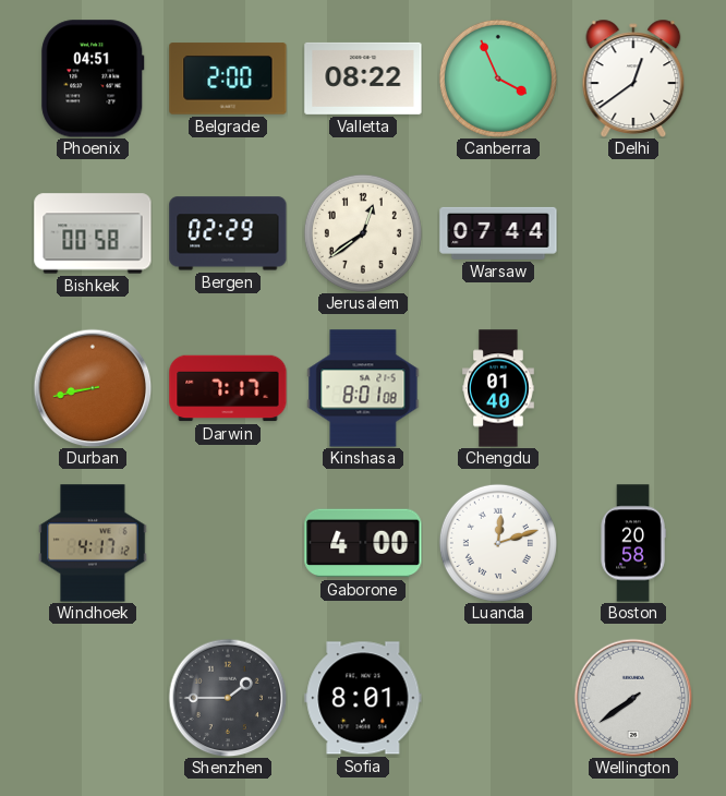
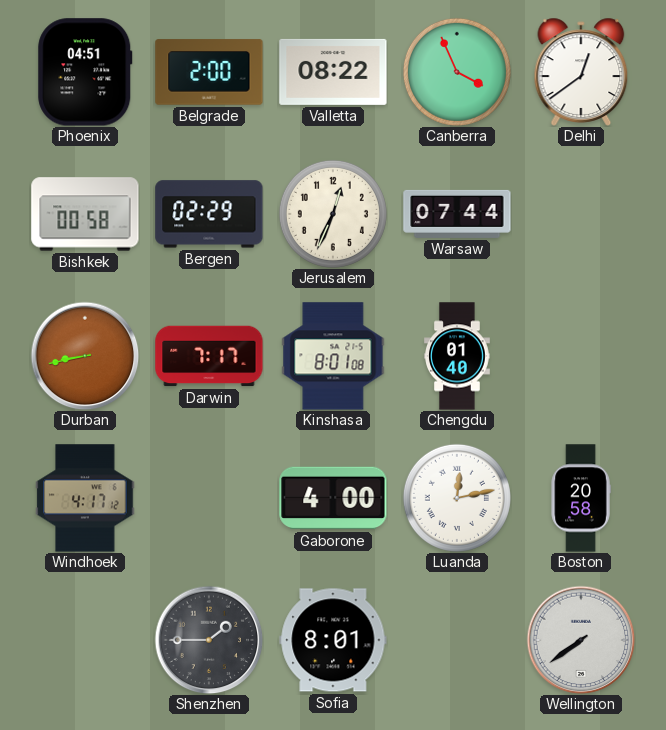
Jerusalem: 12:39 -> 12:34 (333, 214)
Luanda: 12:12 -> 12:13 (457, 498)
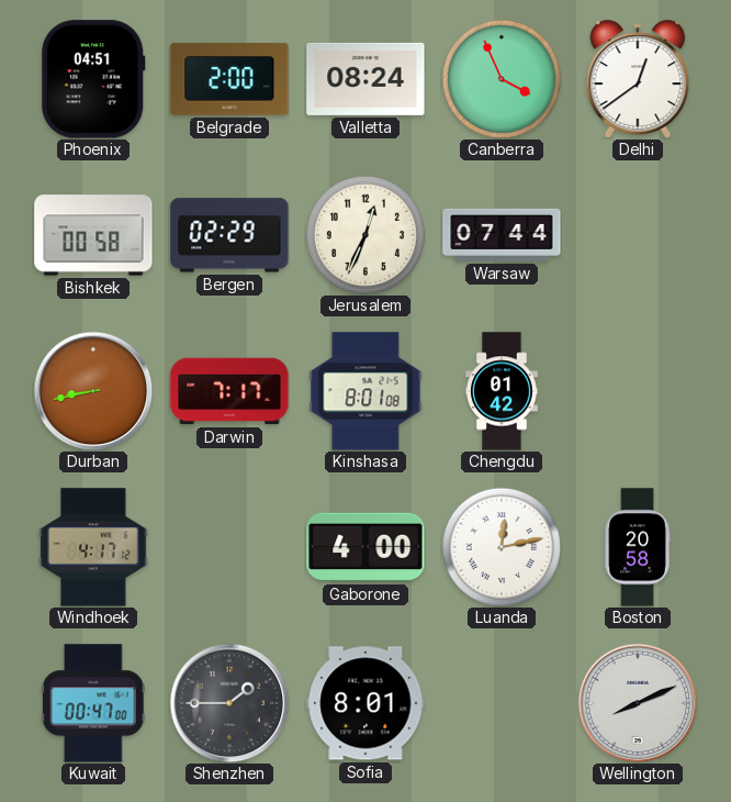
Valletta: 08:22 -> 08:24 (365, 79)
Chengdu: 01:40 -> 01:42 (502, 391)
Kuwait: none -> 00:47 (93, 703)
Wellington: 7:39 -> 8:11 (638, 703)
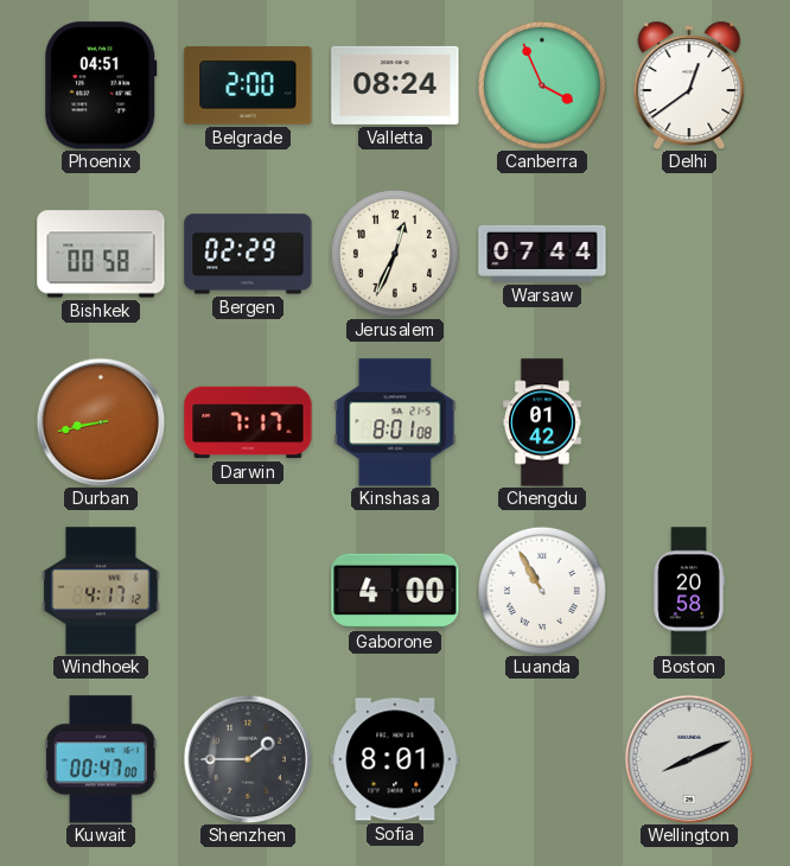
Luanda: 12:13 -> 10:55 (542, 591)
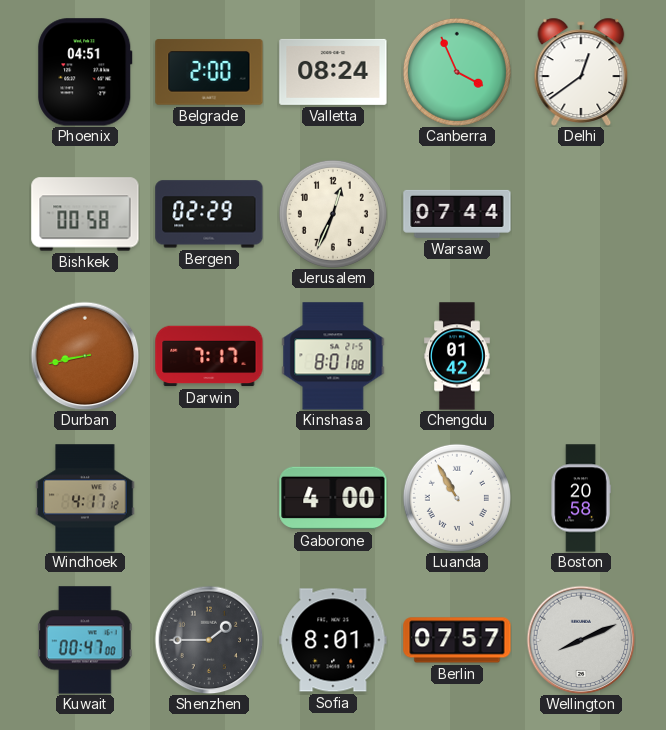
Berlin: none -> 07:57 (457, 640)
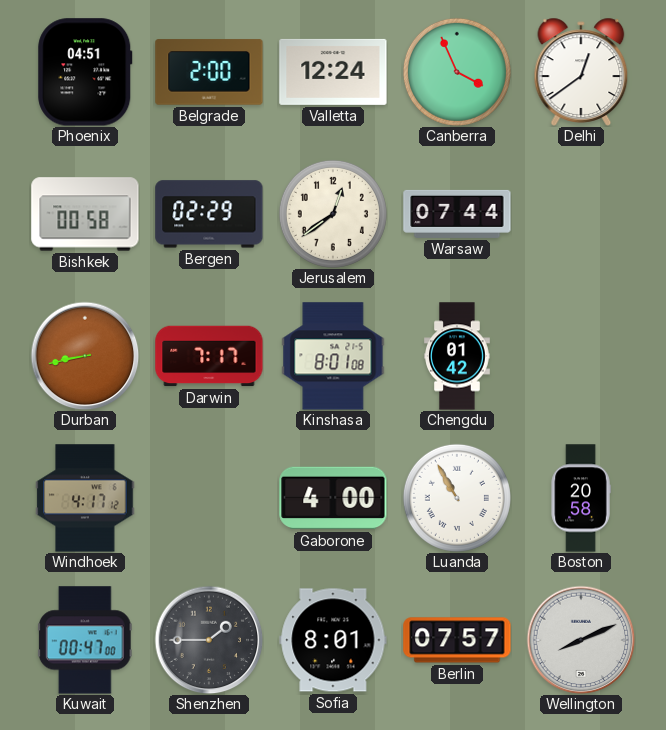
Valletta: 08:24 -> 12:24 (333, 72)
Jerusalem: 12:34 -> 12:39 (333, 214)
